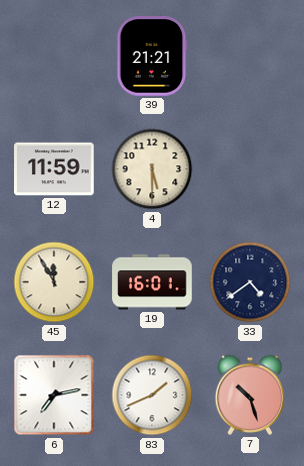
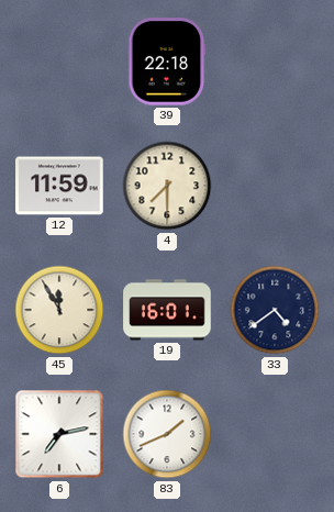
39: 21:21 -> 22:18 (167, 62)
4: 5:30 -> 7:30 (167, 186)
7: 10:27 -> none (250, 395)
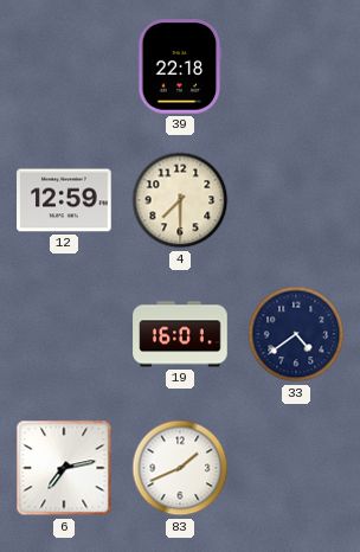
12: 11:59 -> 12:59 (64, 200)
45: 11:55 -> none (59, 310)
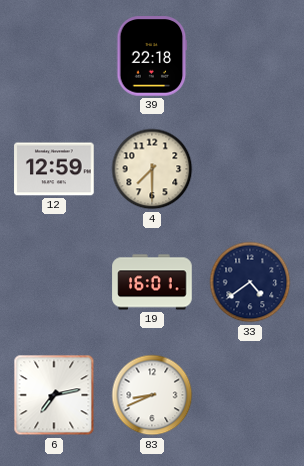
83: 1:41 -> 8:41 (152, 395)
